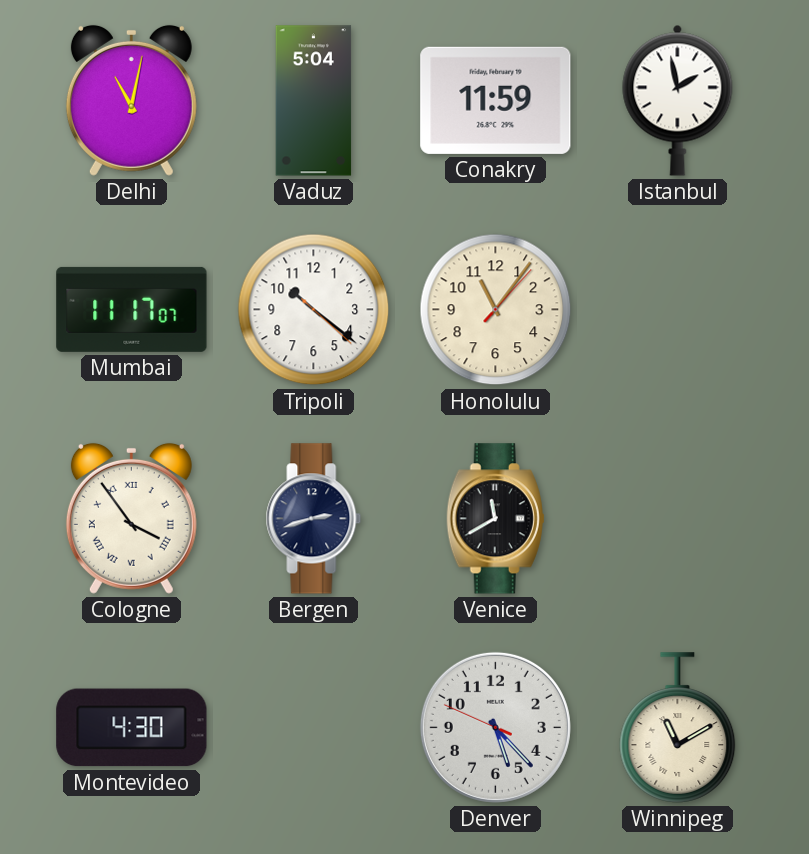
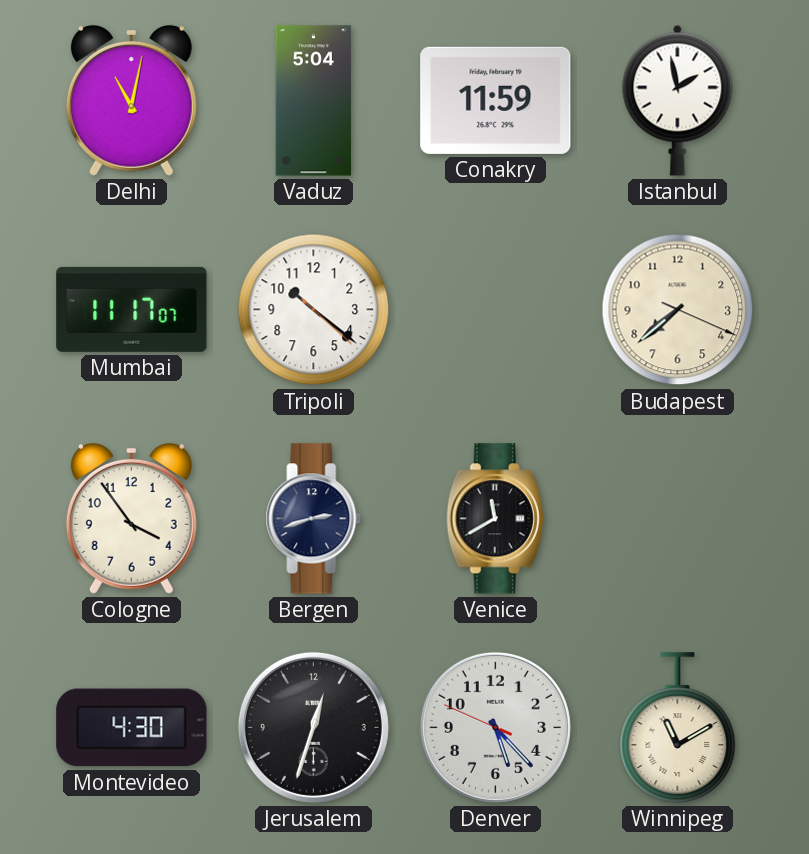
Honolulu: 11:06 -> none (496, 310)
Budapest: none -> 7:38 (678, 310)
Cologne numerals: Roman -> Arabic (131, 518)
Jerusalem: none -> 12:33 (313, 727)
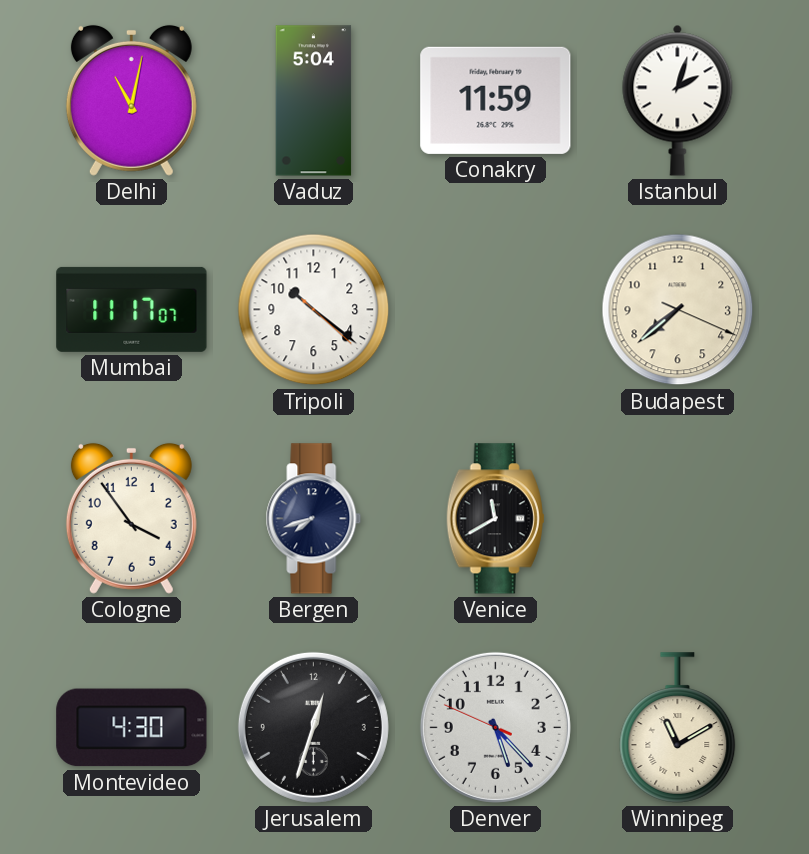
Istanbul: 1:58 -> 2:03 (678, 100)
Bergen: 2:42 -> 7:42 (314, 519)
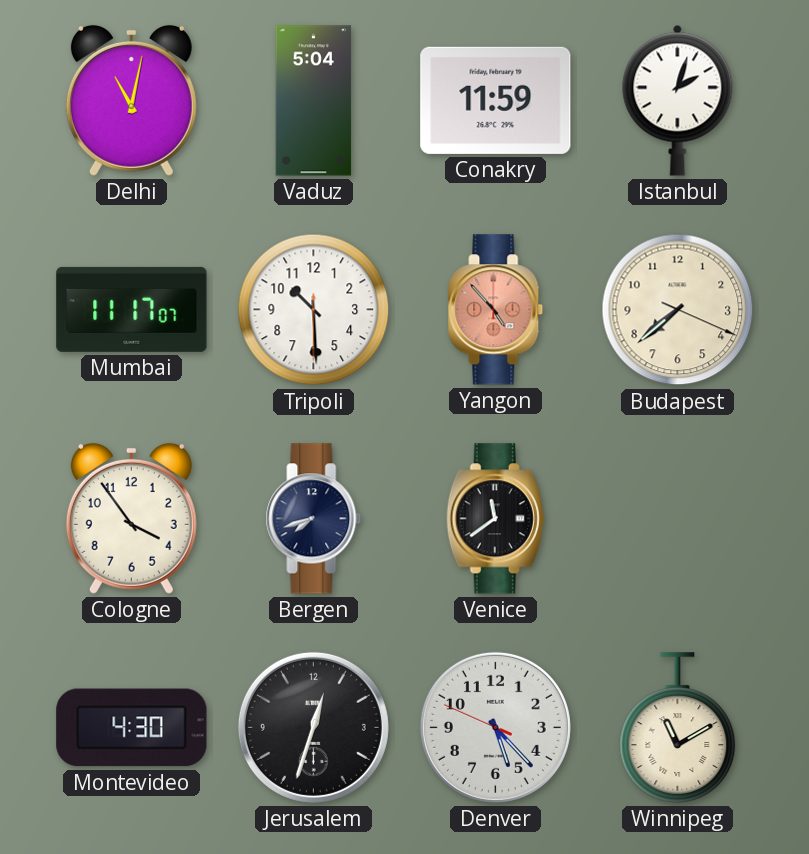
Tripoli: 10:21 -> 10:29 (314, 310)
Yangon: none -> 4:53 (496, 310)
Venice: 11:40 -> 11:39 (495, 519)
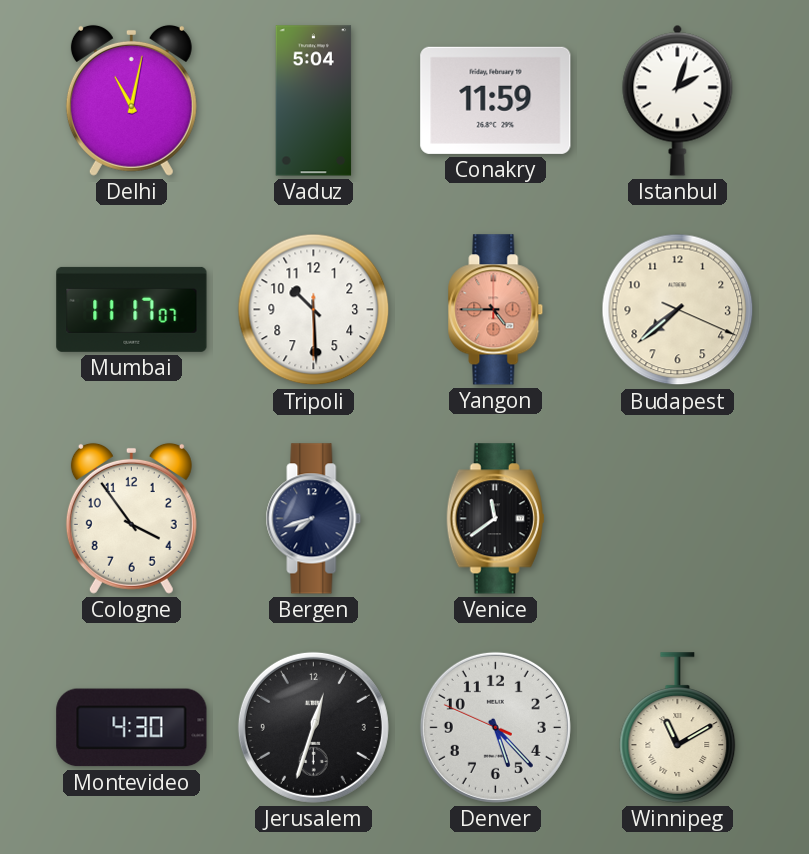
Yangon: 4:53 -> 4:45 (496, 310)
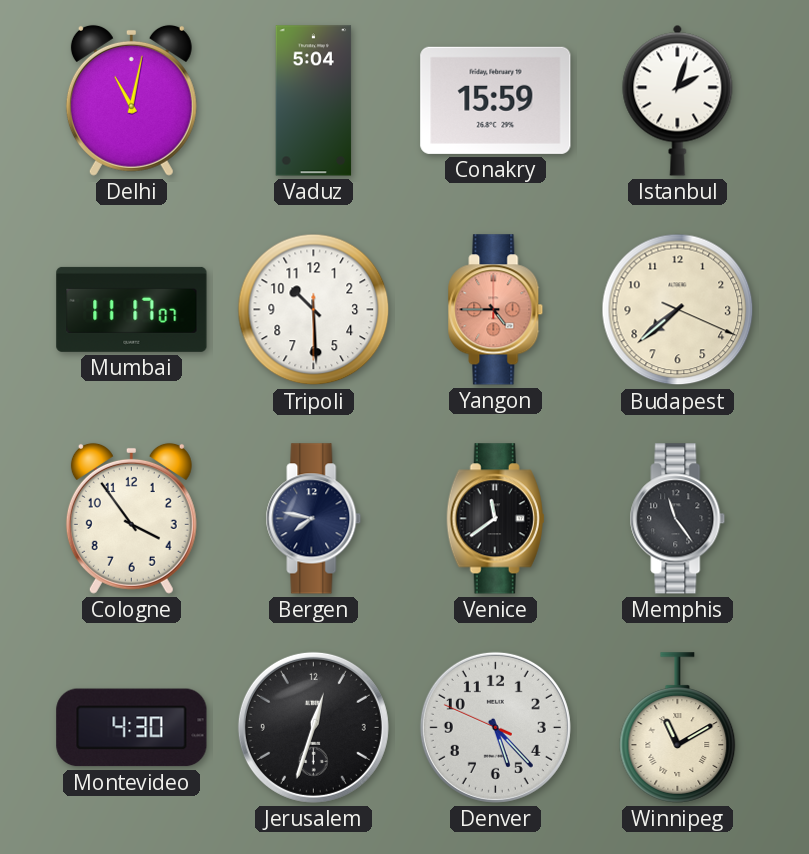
Conakry: 11:59 -> 15:59 (496, 100)
Bergen: 7:42 -> 7:47 (314, 519)
Memphis: none -> 11:24 (678, 519)
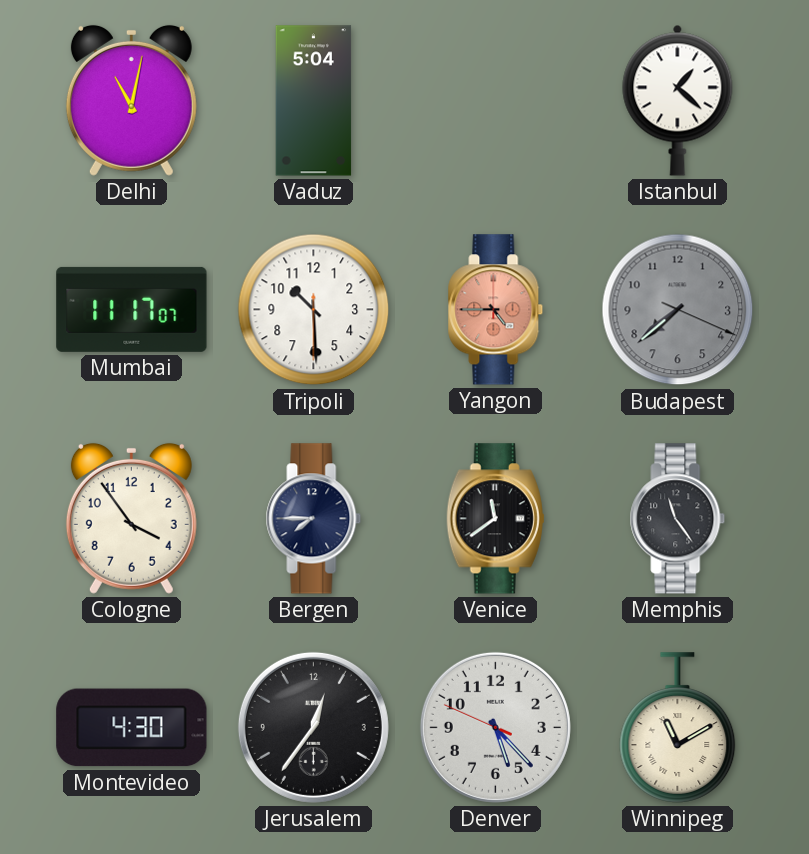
Conakry: 15:59 -> none (496, 100)
Istanbul: 2:03 -> 1:22 (678, 100)
Budapest dial: cream -> grey (678, 310)
Bergen: 7:47 -> 7:45 (314, 519)
Jerusalem: 12:33 -> 12:36 (313, 727)
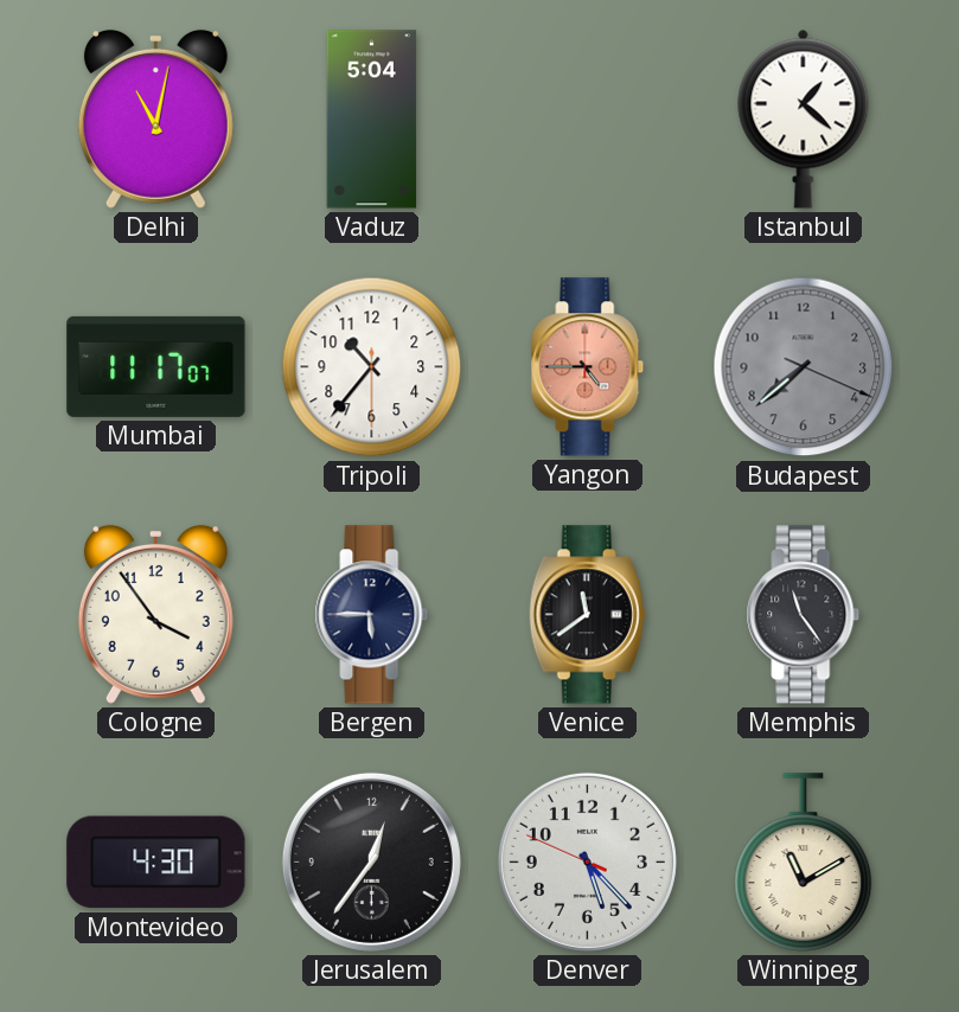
Tripoli: 10:29 -> 10:36 (372, 367)
Bergen: 7:45 -> 5:45 (372, 615)
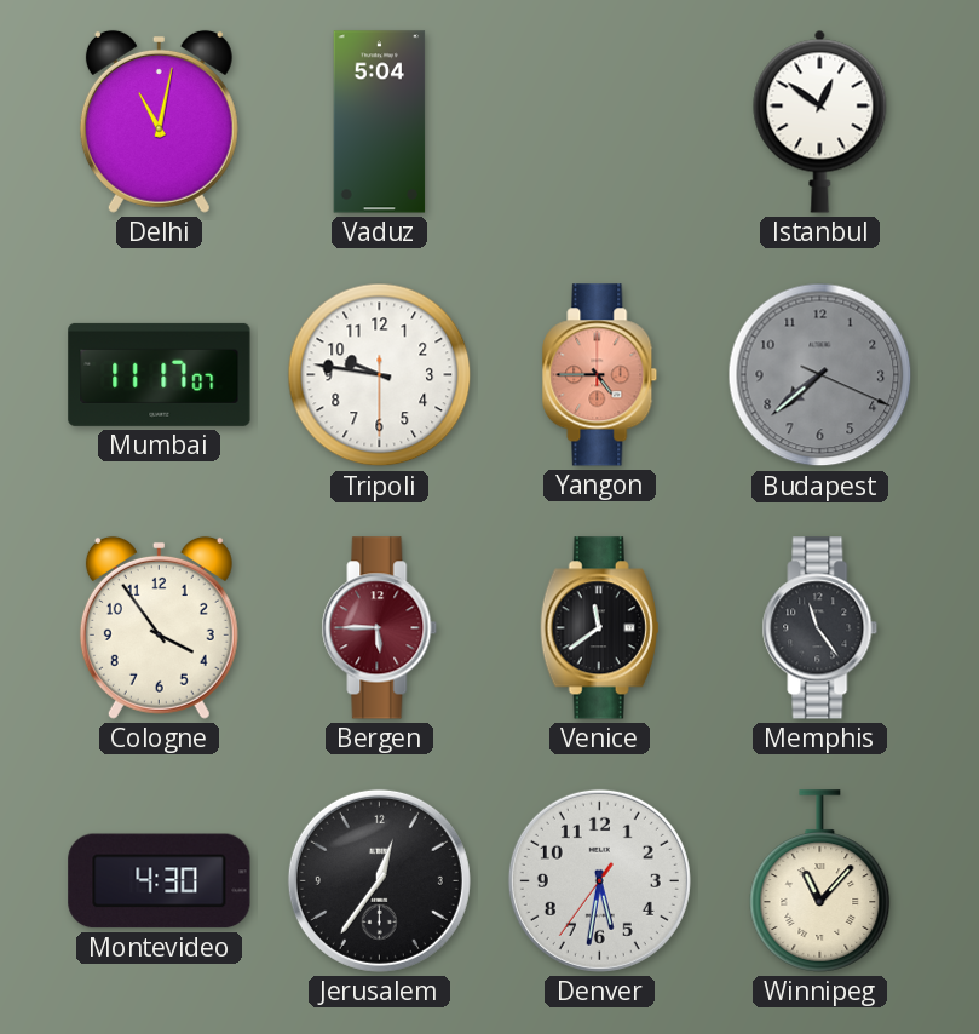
Istanbul: 1:22 -> 12:51 (820, 121)
Tripoli: 10:36 -> 9:46 (380, 375)
Bergen dial: navy -> burgundy (380, 628)
Denver: 5:22 -> 5:31 (599, 880)
Winnipeg: 11:10 -> 11:07 (820, 881)
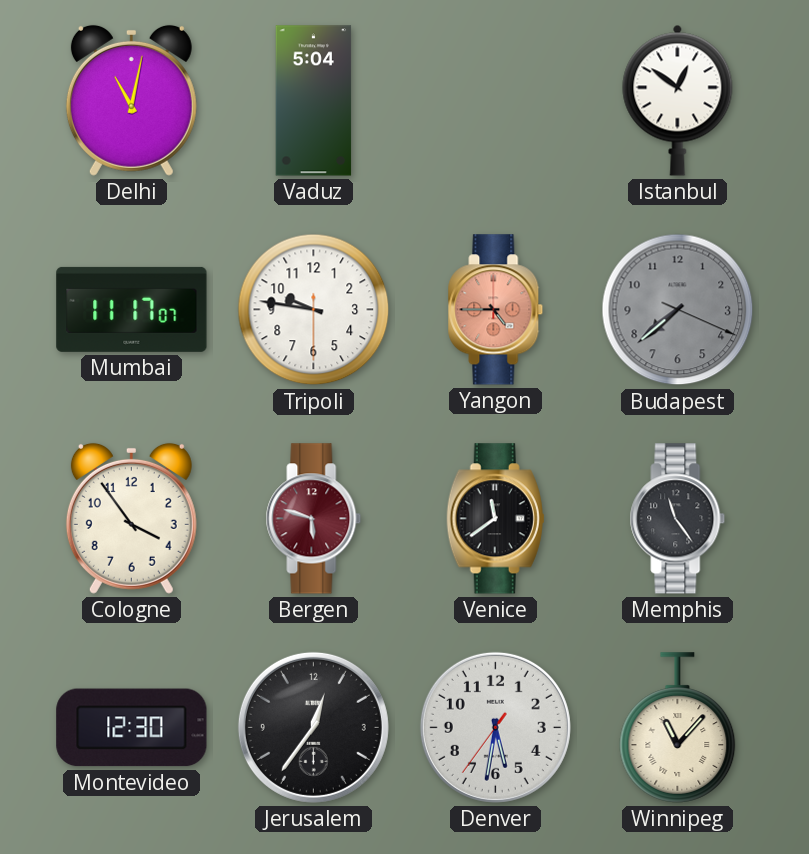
Bergen: 5:45 -> 5:48 (314, 519)
Montevideo: 4:30 -> 12:30 (132, 728)
